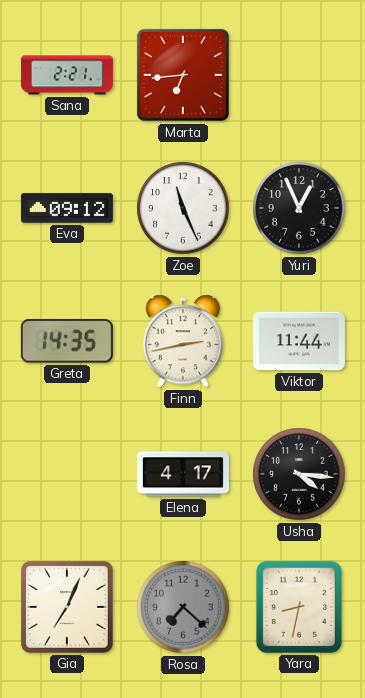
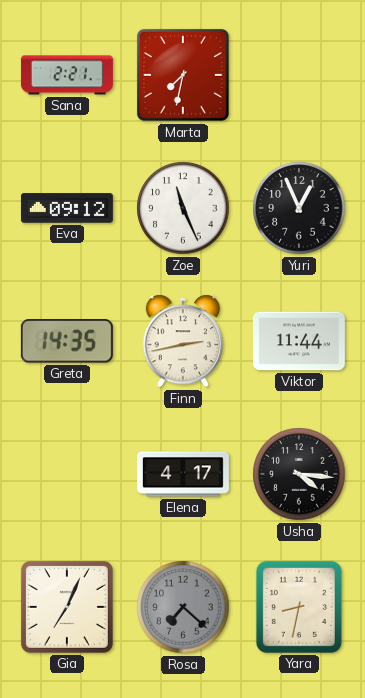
Marta: 6:44 -> 7:32 (183, 75)
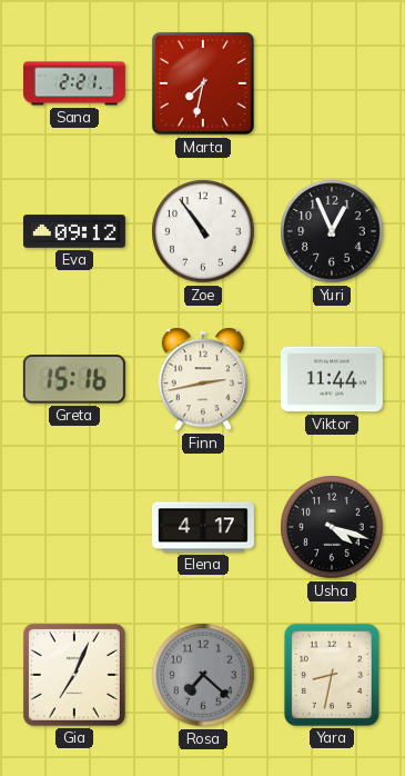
Zoe: 11:26 -> 10:54 (203, 231)
Greta: 14:35 -> 15:16 (74, 379)
Usha: 4:16 -> 4:18 (332, 527)
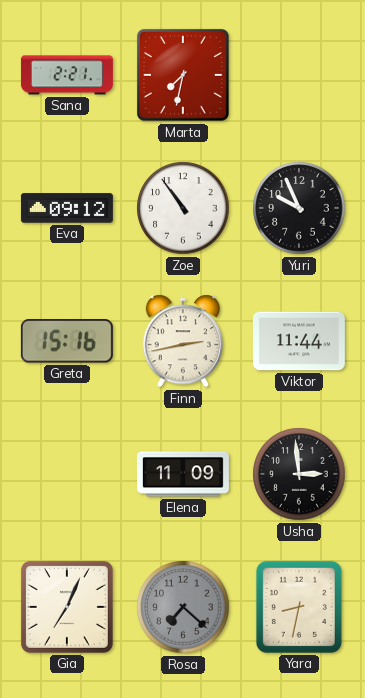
Yuri: 12:56 -> 9:56 (299, 208)
Elena: 4:17 -> 11:09 (183, 474)
Usha: 4:18 -> 2:59 (299, 474)
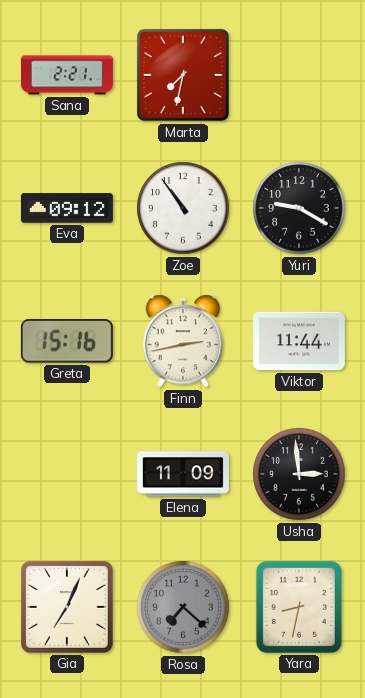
Yuri: 9:56 -> 9:20 (299, 208)
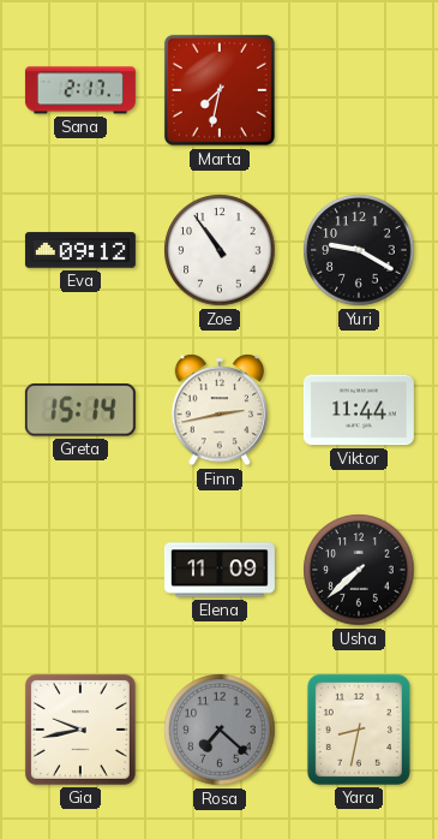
Sana: 2:21 -> 2:17 (80, 90)
Greta: 15:16 -> 15:14 (80, 410)
Usha: 2:59 -> 7:38 (359, 570)
Gia: 7:04 -> 9:43 (80, 730)
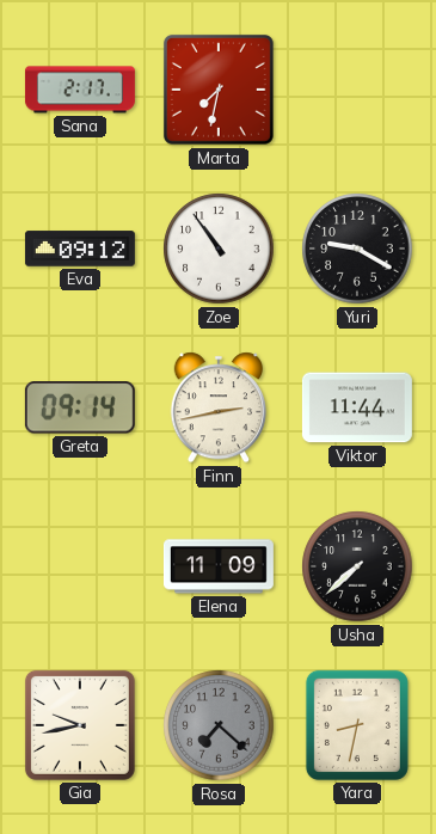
Greta: 15:14 -> 09:14 (80, 407)
